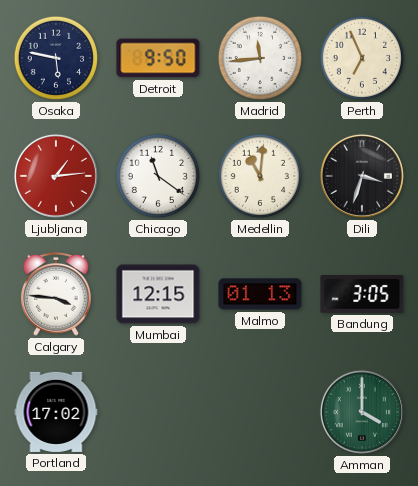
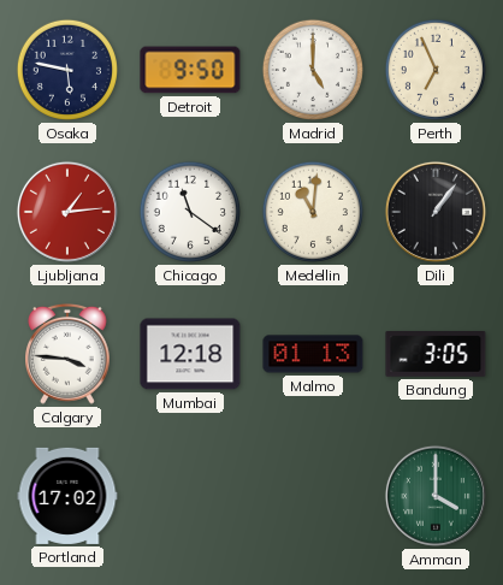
Madrid: 11:44 -> 5:00 (313, 70)
Dili: 3:33 -> 1:06 (436, 212)
Mumbai: 12:15 -> 12:18 (190, 354)
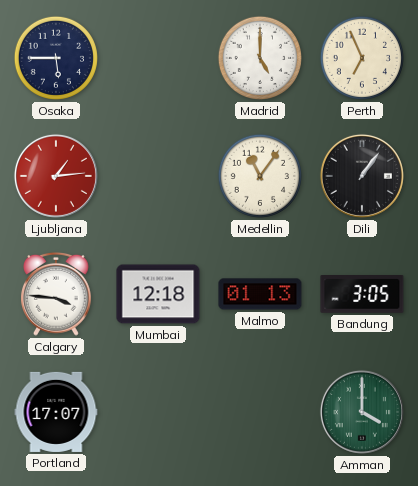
Osaka: 5:47 -> 5:45 (56, 58)
Detroit: 9:50 -> none (190, 70)
Chicago: 11:21 -> none (190, 212)
Medellin: 11:01 -> 11:06 (260, 176)
Portland: 17:02 -> 17:07 (56, 412)
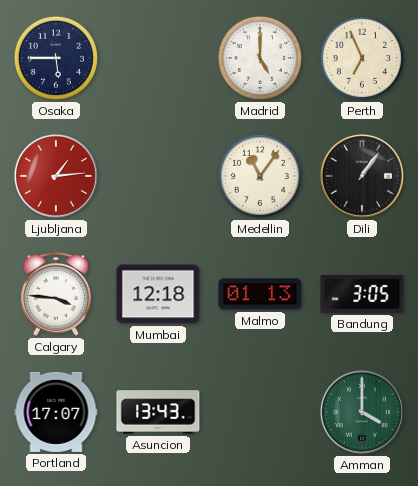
Asuncion: none -> 13:43 (158, 412)
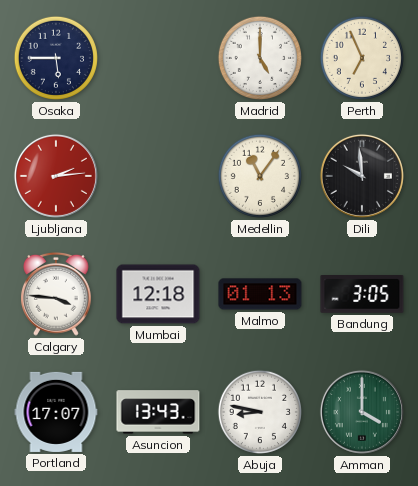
Ljubljana: 1:14 -> 2:14 (56, 176)
Dili: 1:06 -> 9:59 (362, 176)
Abuja: none -> 8:47 (260, 412)
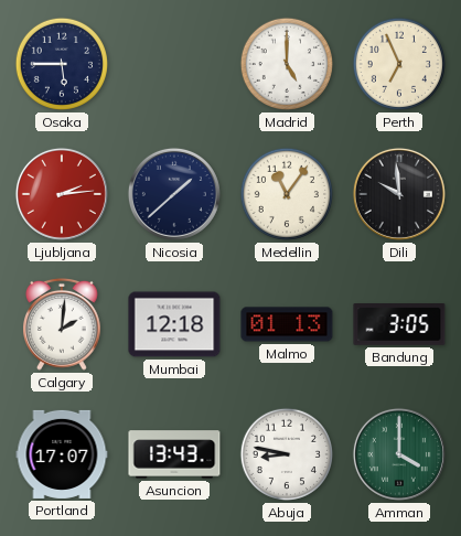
Nicosia: none -> 1:38 (174, 194)
Calgary: 3:46 -> 2:01 (63, 324)
